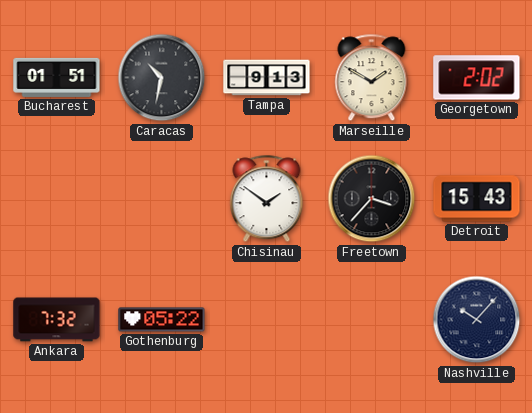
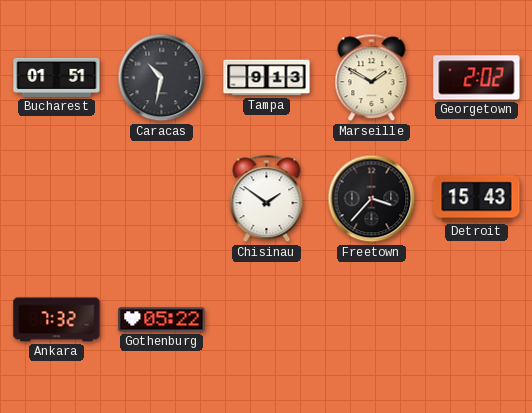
Nashville: 10:07 -> none (477, 320)
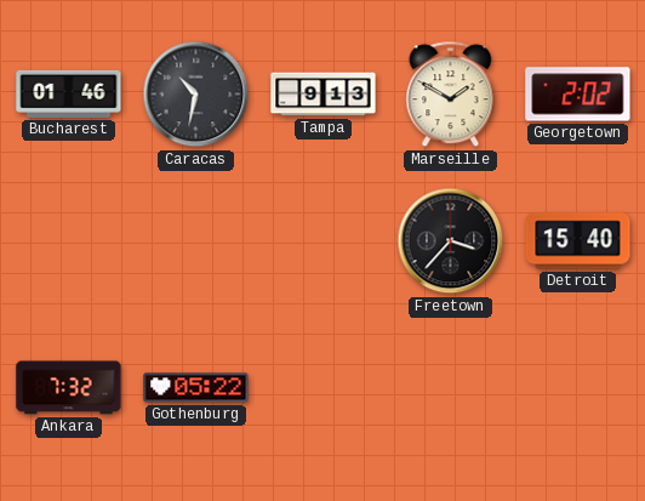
Bucharest: 01:51 -> 01:46 (69, 93)
Chisinau: 1:51 -> none (267, 199)
Detroit: 15:43 -> 15:40 (578, 241)
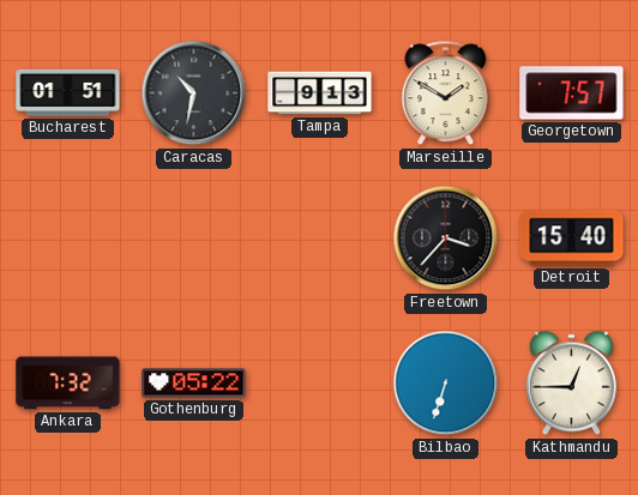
Bucharest: 01:46 -> 01:51 (68, 92)
Georgetown: 2:02 -> 7:57 (572, 93)
Bilbao: none -> 6:33 (446, 384)
Kathmandu: none -> 12:45 (571, 384)
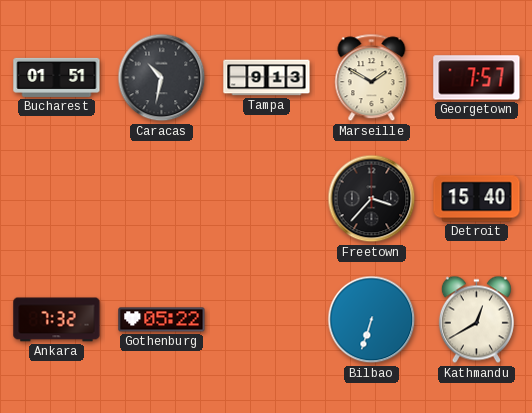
Kathmandu: 12:45 -> 12:40 (476, 320)
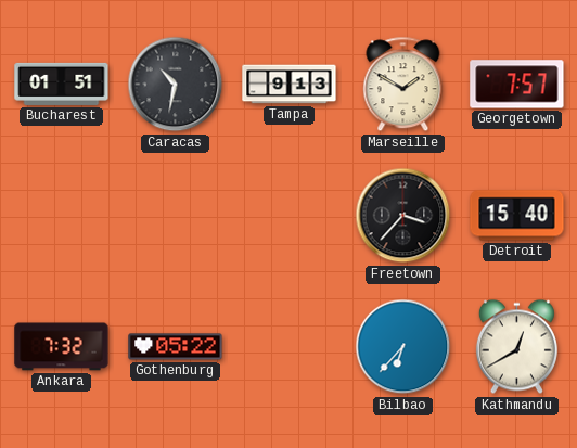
Bilbao: 6:33 -> 6:37 (403, 347)
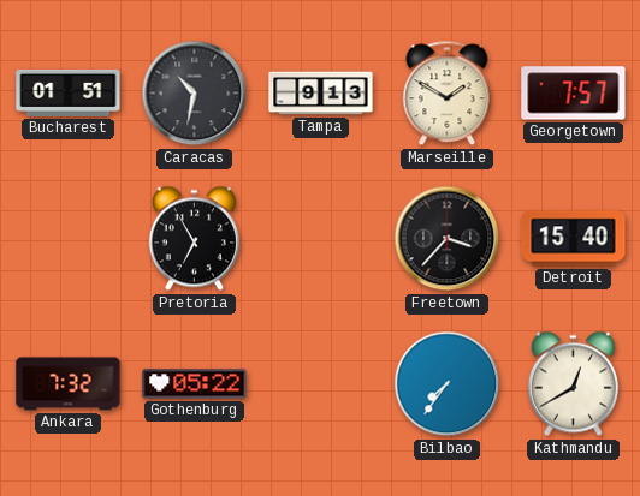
Pretoria: none -> 6:55 (194, 239)
Bilbao: 6:37 -> 7:36 (448, 384)
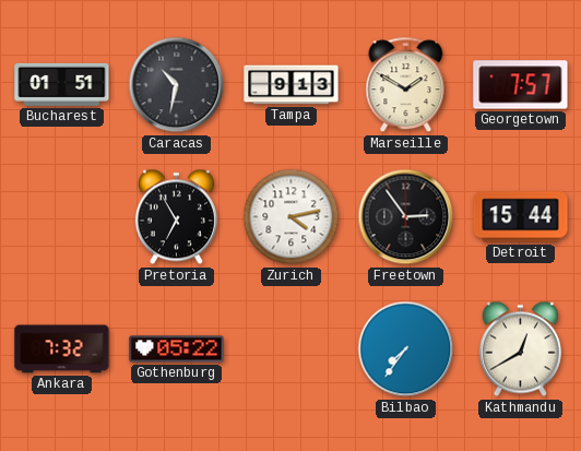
Zurich: none -> 4:13 (292, 217)
Freetown: 3:37 -> 2:54 (406, 217)
Detroit: 15:40 -> 15:44 (521, 217)
